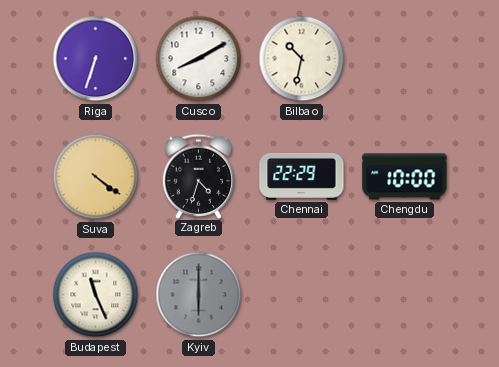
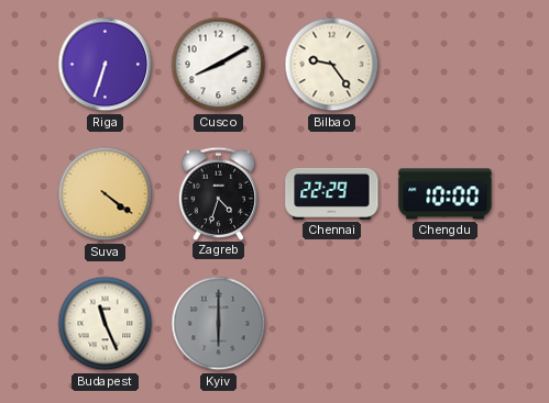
Bilbao: 10:32 -> 9:24 (332, 65)
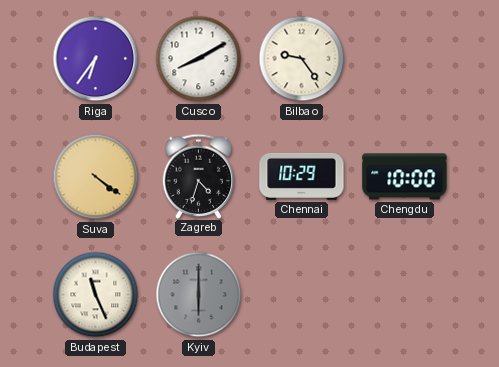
Riga: 6:33 -> 6:36 (96, 59)
Chennai: 22:29 -> 10:29 (302, 176)
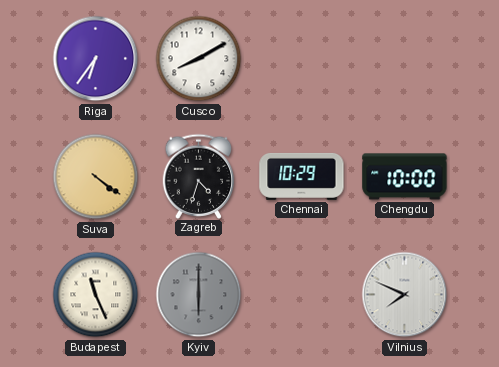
Bilbao: 9:24 -> none (302, 59)
Vilnius: none -> 7:49 (405, 295)
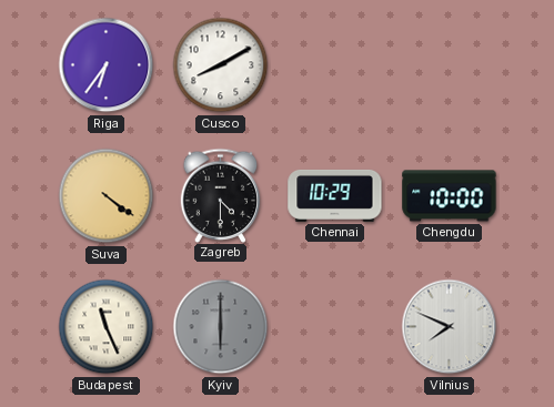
Zagreb: 4:33 -> 4:30 (221, 195)
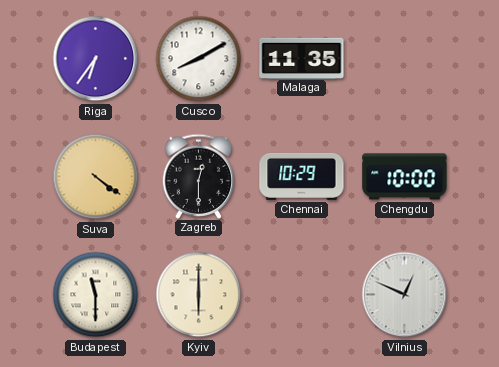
Malaga: none -> 11:35 (302, 58)
Zagreb: 4:30 -> 12:30 (199, 176)
Budapest: 11:26 -> 11:30 (96, 295)
Kyiv dial: grey -> cream (199, 295)
Vilnius: 7:49 -> 12:49 (405, 295)
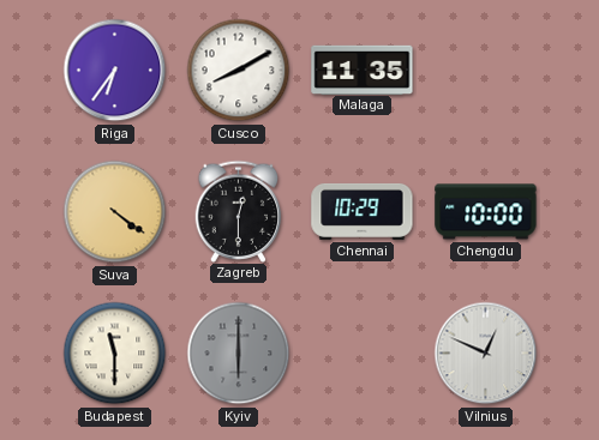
Kyiv dial: cream -> grey (239, 354)
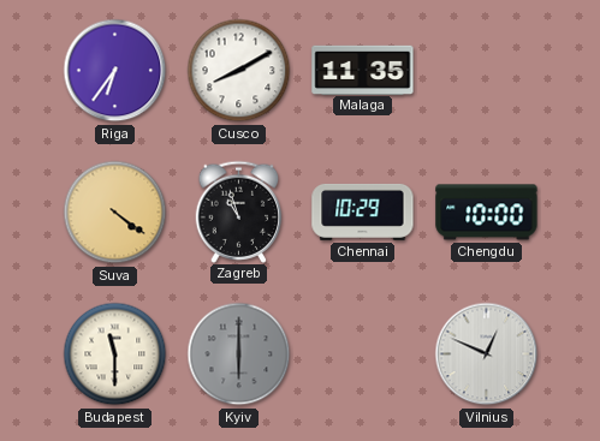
Zagreb: 12:30 -> 10:57 (239, 211)
